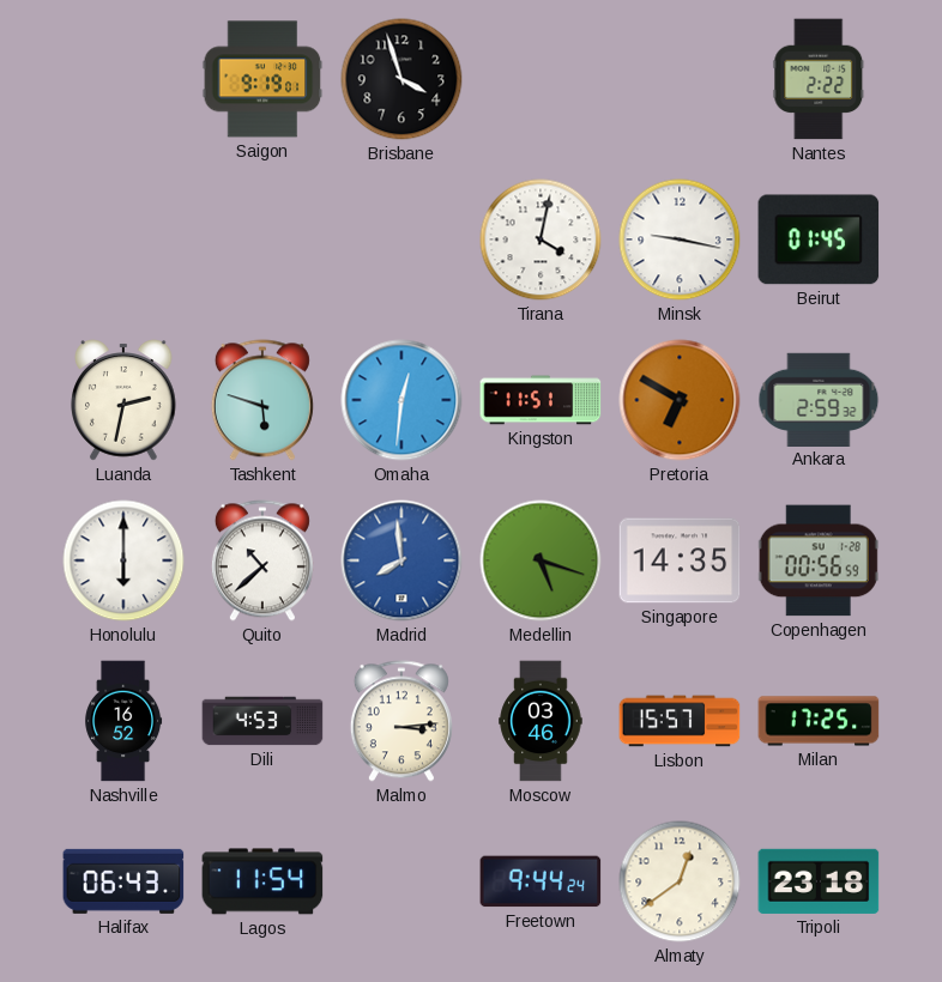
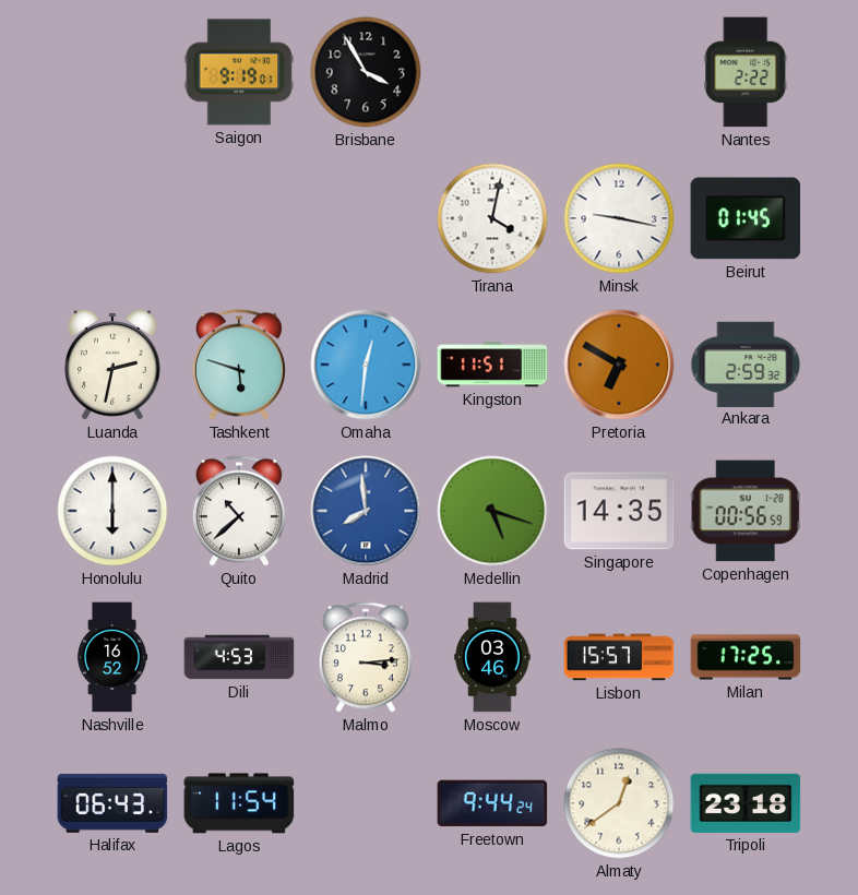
Brisbane: 3:57 -> 3:55 (366, 72)
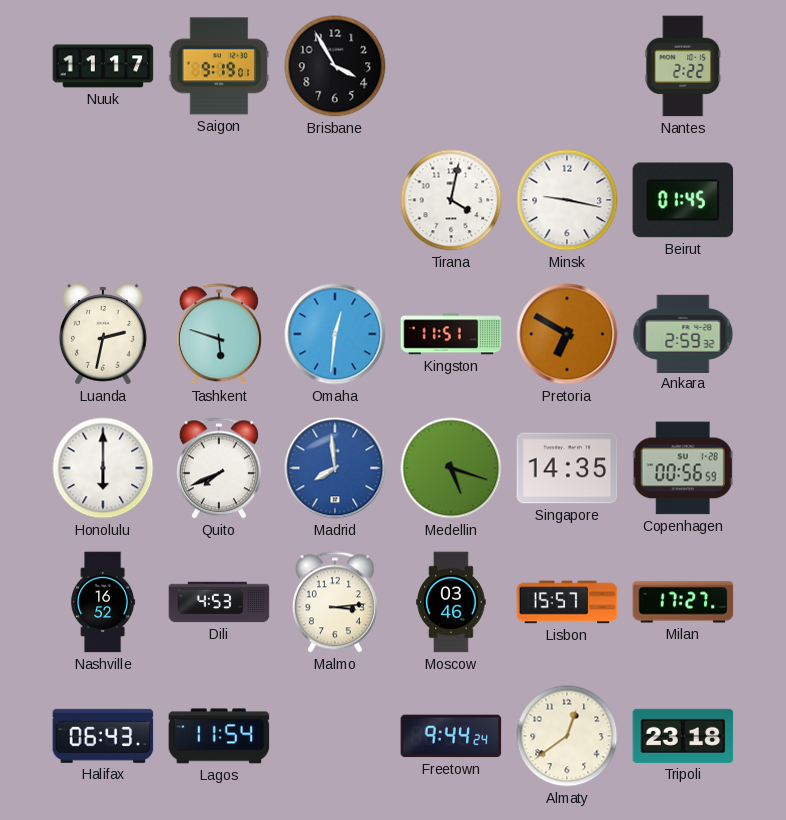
Nuuk: none -> 11:17 (103, 66)
Quito: 10:38 -> 7:41 (219, 468)
Milan: 17:25 -> 17:27 (683, 602)
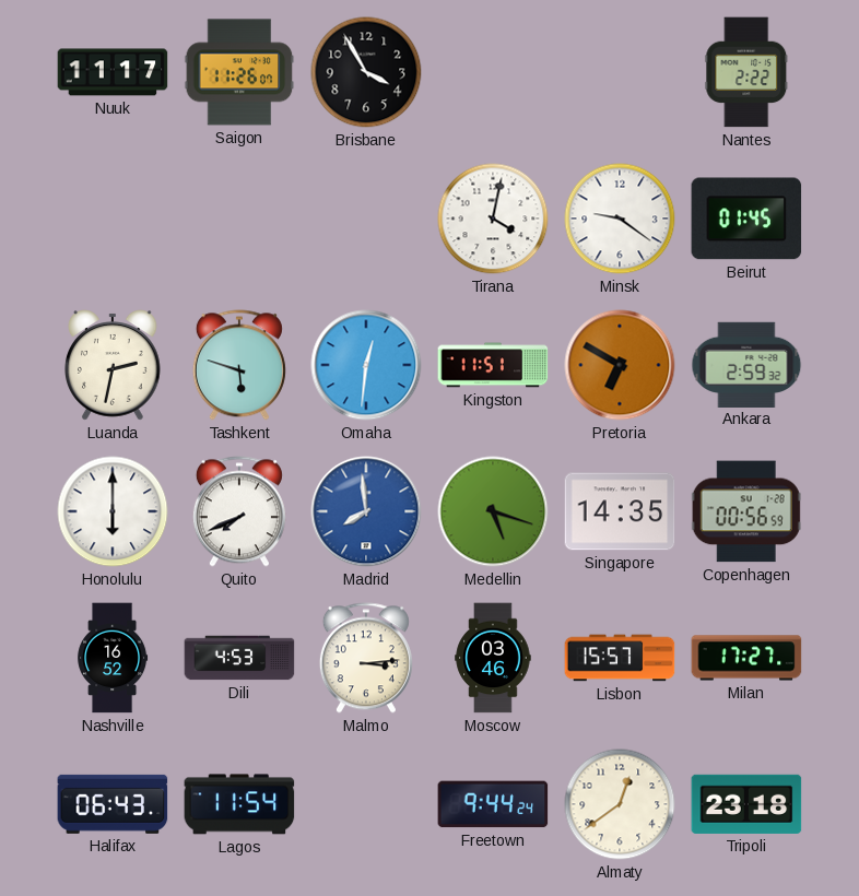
Saigon: 9:19 -> 11:26 (239, 72)
Minsk: 9:17 -> 9:21 (620, 219)
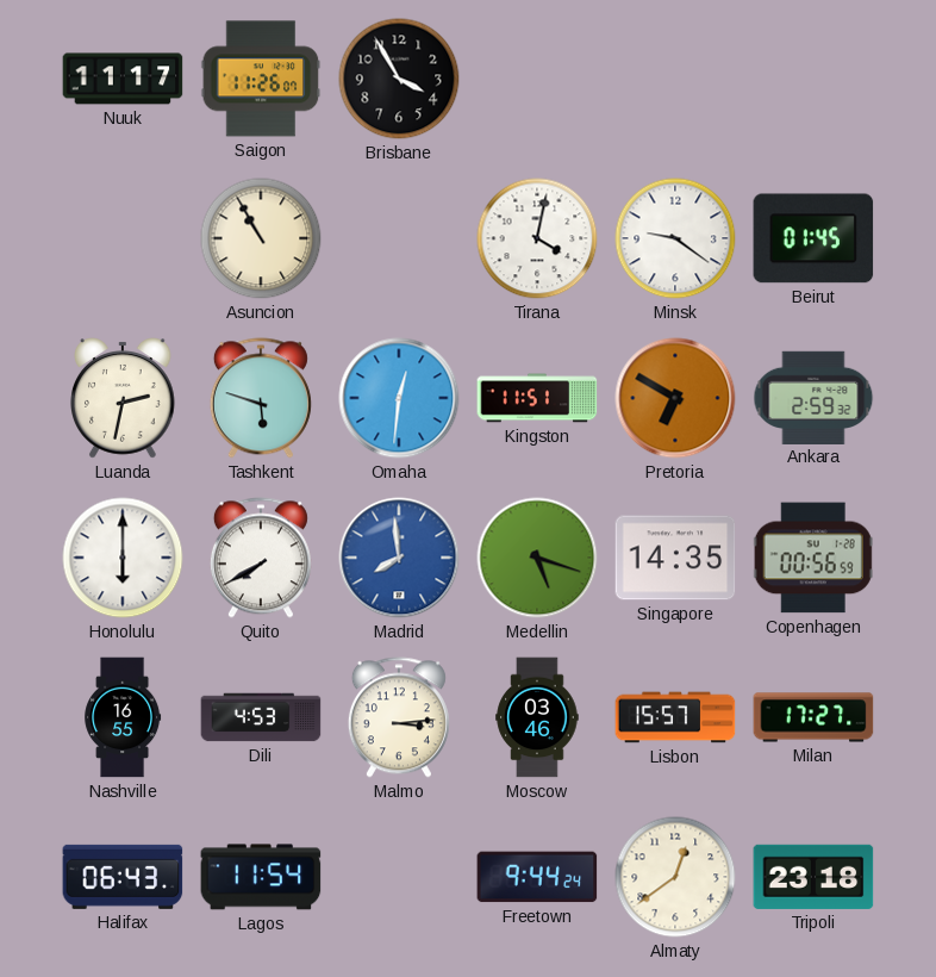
Nantes: 2:22 -> none (746, 72)
Asuncion: none -> 10:55 (261, 238)
Quito: 7:41 -> 7:40 (261, 558)
Nashville: 16:52 -> 16:55 (123, 717)
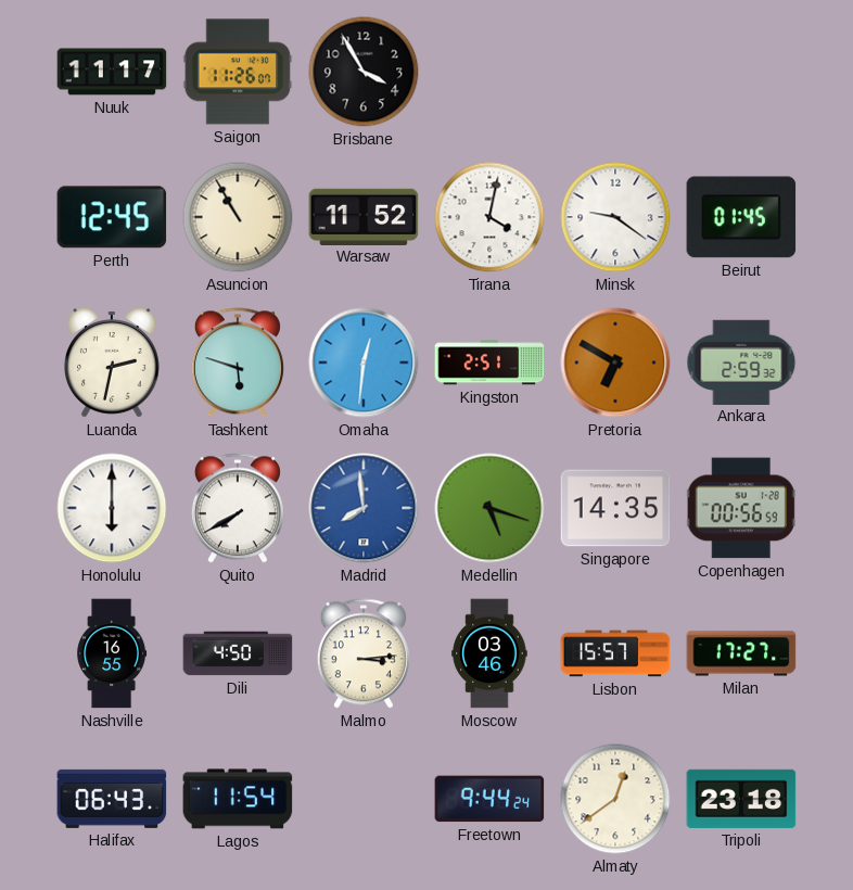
Perth: none -> 12:45 (112, 217)
Warsaw: none -> 11:52 (364, 216)
Kingston: 11:51 -> 2:51 (489, 363)
Dili: 4:53 -> 4:50 (238, 653)
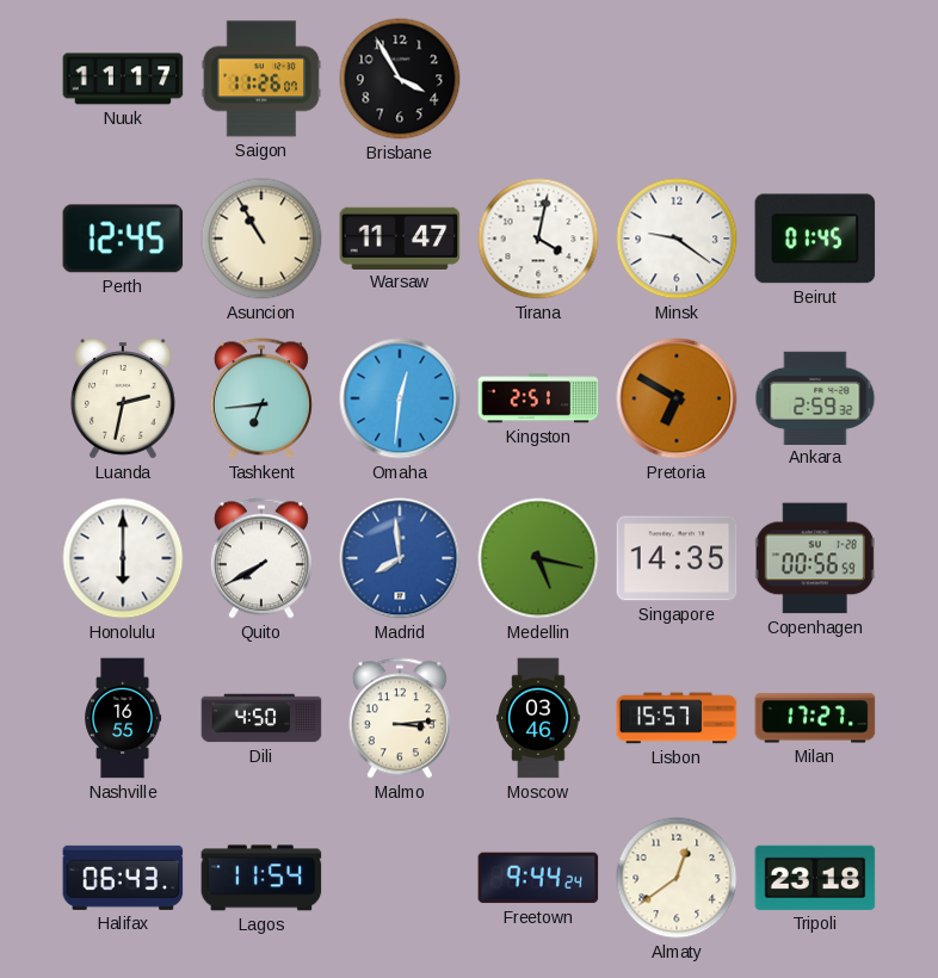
Warsaw: 11:52 -> 11:47 (400, 237)
Tashkent: 5:48 -> 6:44 (261, 398)
Medellin: 5:18 -> 5:17 (538, 558)
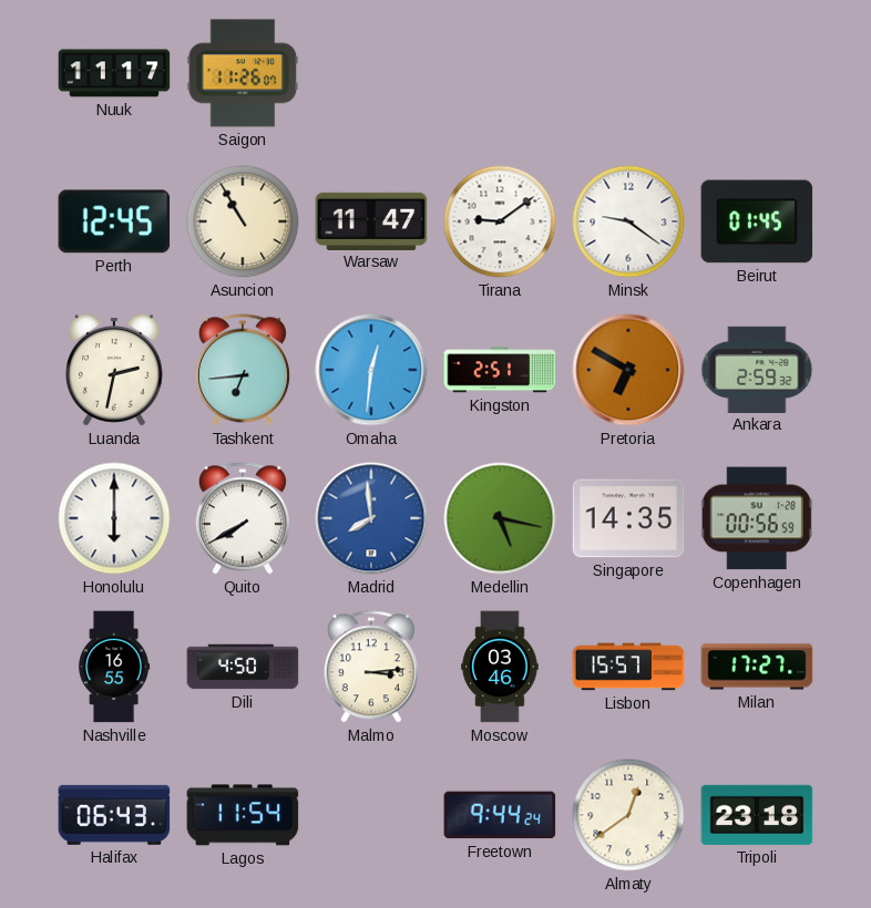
Brisbane: 3:55 -> none (400, 79)
Tirana: 4:02 -> 9:09 (500, 221)
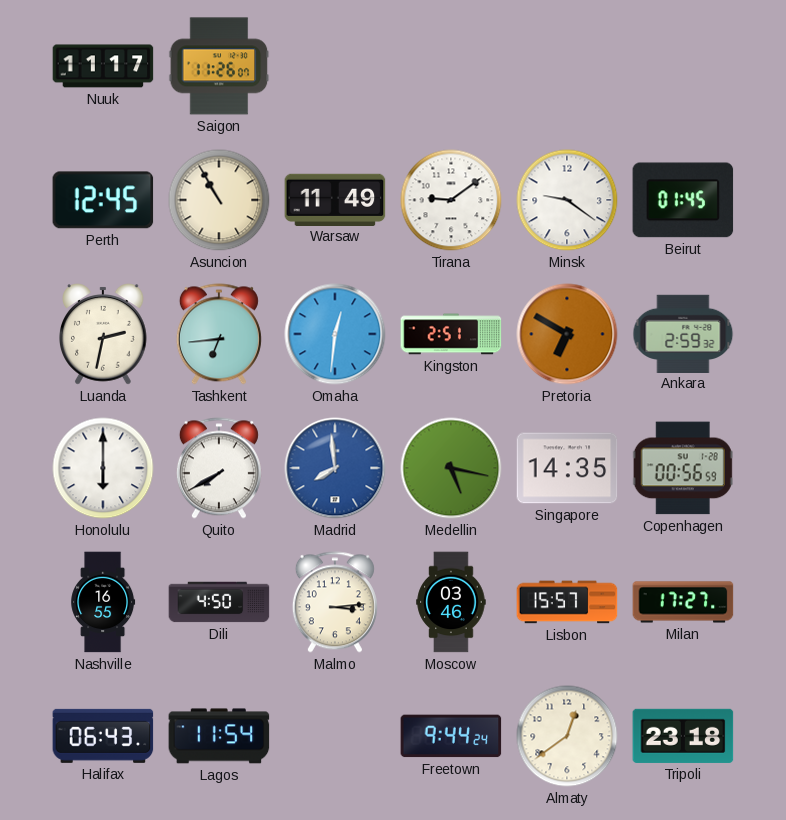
Warsaw: 11:47 -> 11:49 (335, 199)
